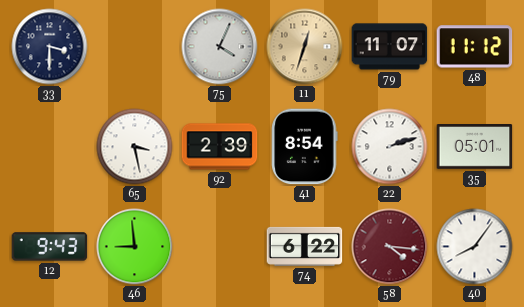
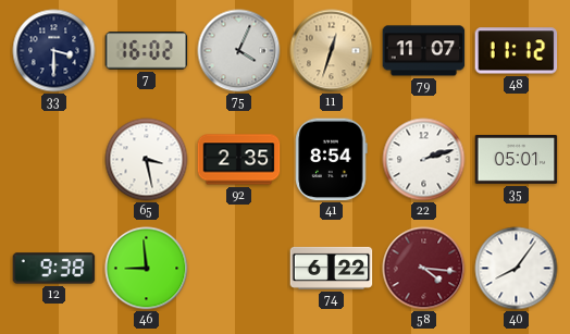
7: none -> 16:02 (147, 51)
92: 2:39 -> 2:35 (239, 160)
12: 9:43 -> 9:38 (54, 269)
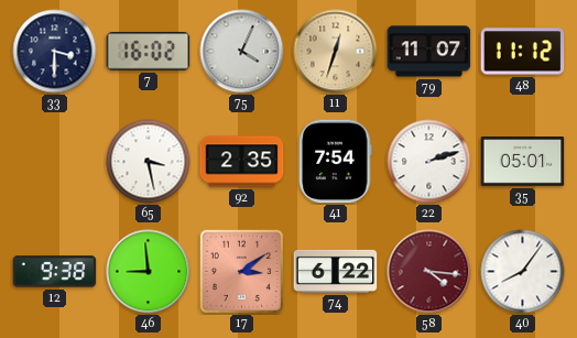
41: 8:54 -> 7:54 (336, 162)
17: none -> 3:09 (241, 271)
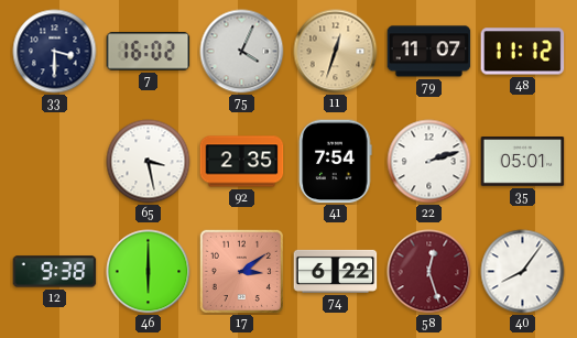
46: 8:59 -> 6:00 (149, 272)
58: 4:16 -> 12:27 (429, 272)
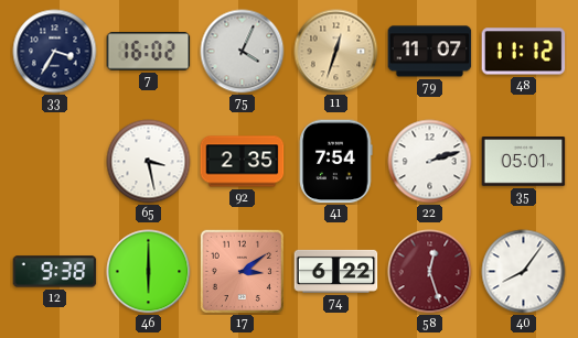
33: 3:30 -> 3:35 (55, 52)
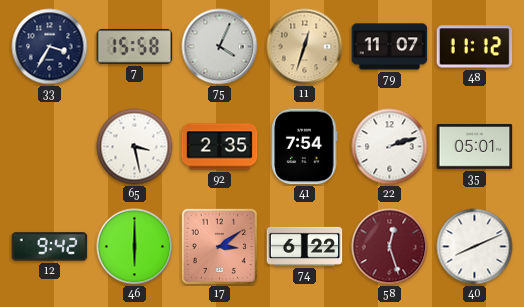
7: 16:02 -> 15:58 (135, 47)
12: 9:38 -> 9:42 (50, 247)
40: 8:06 -> 8:11 (475, 247)
